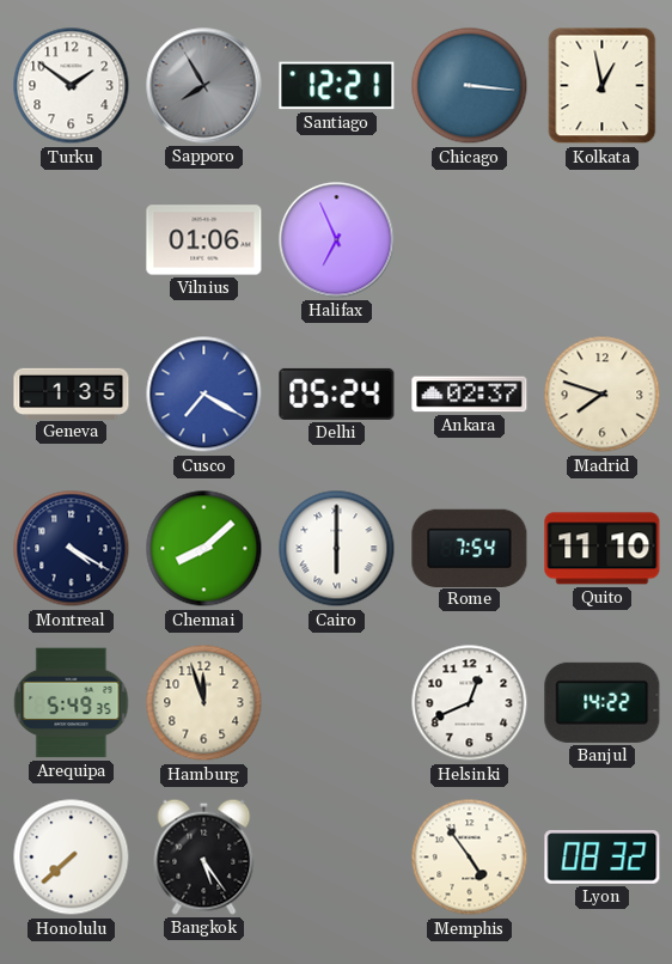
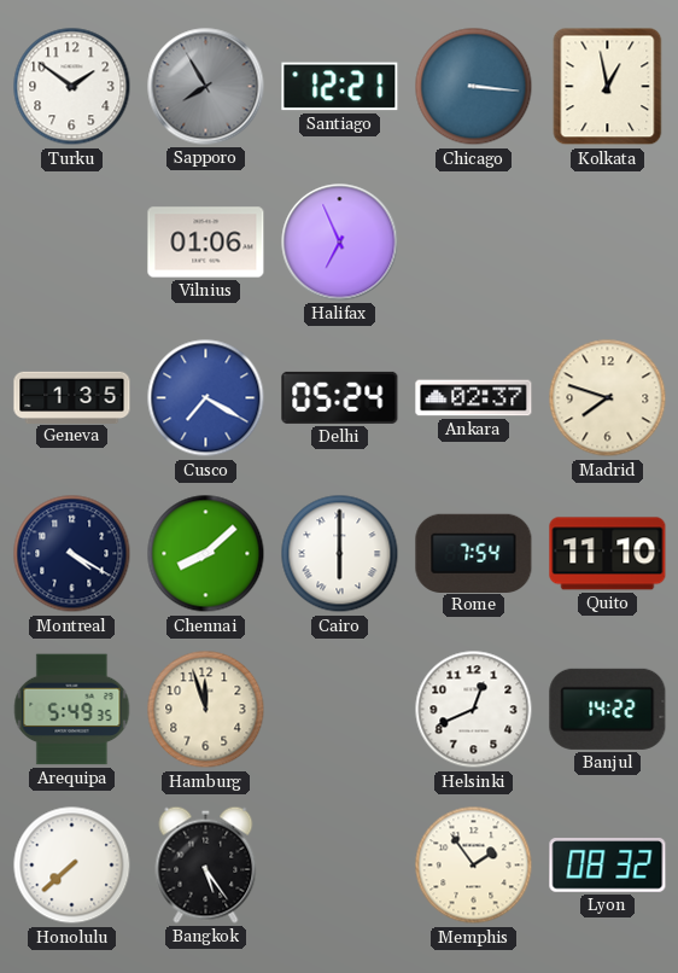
Memphis: 4:54 -> 1:54 (474, 866)
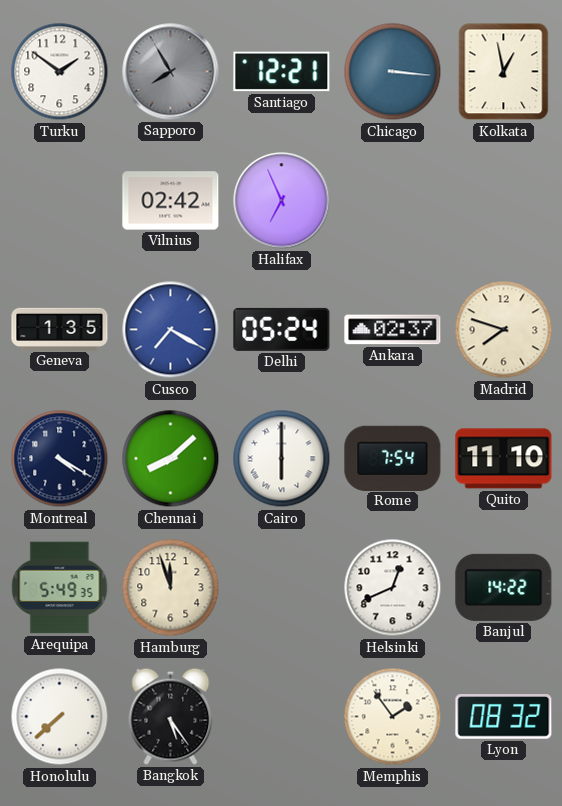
Vilnius: 01:06 -> 02:42 (171, 201)
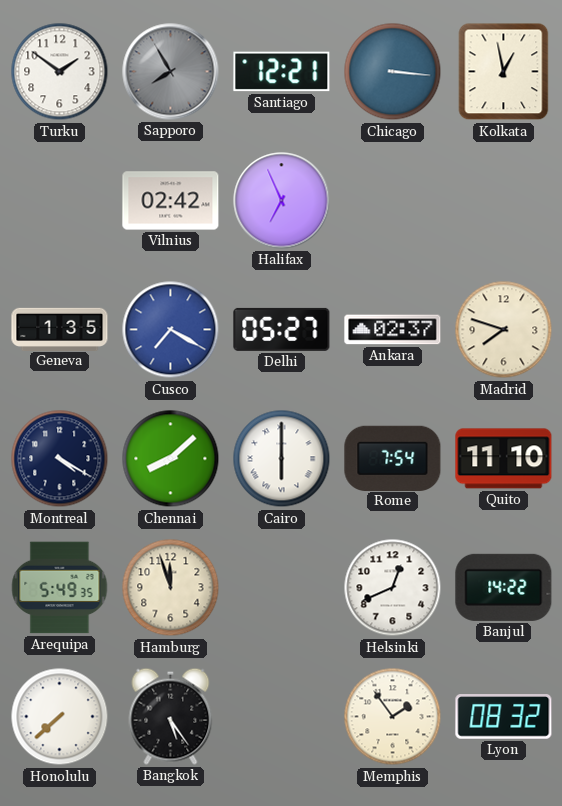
Delhi: 05:24 -> 05:27 (282, 329)
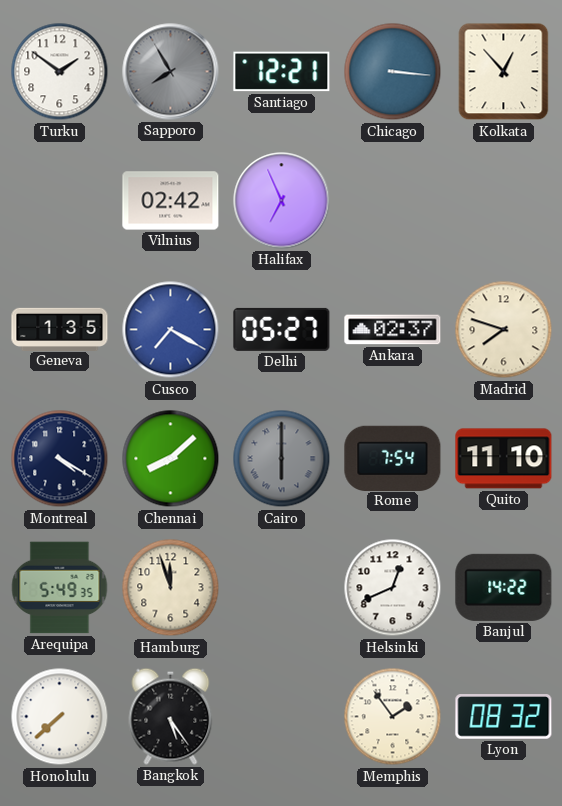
Kolkata: 12:58 -> 12:53 (504, 72)
Cairo dial: white -> grey (282, 459)
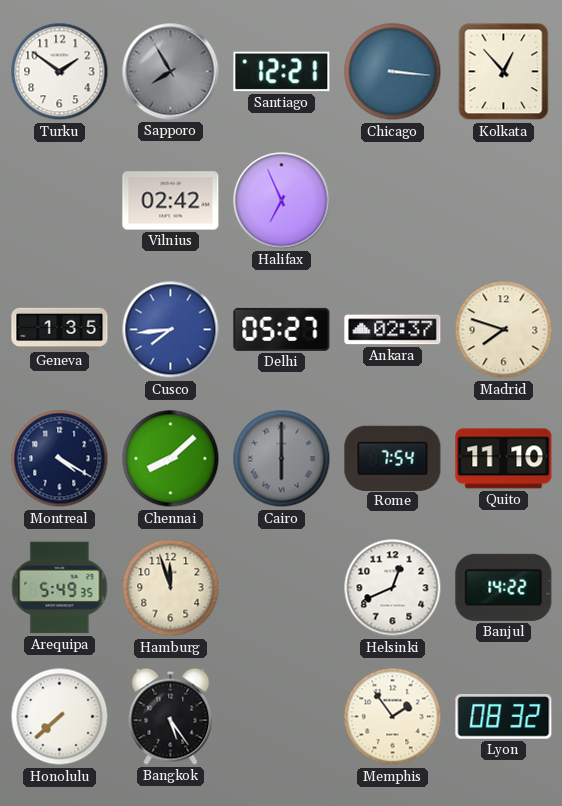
Cusco: 7:20 -> 7:44 (171, 330)
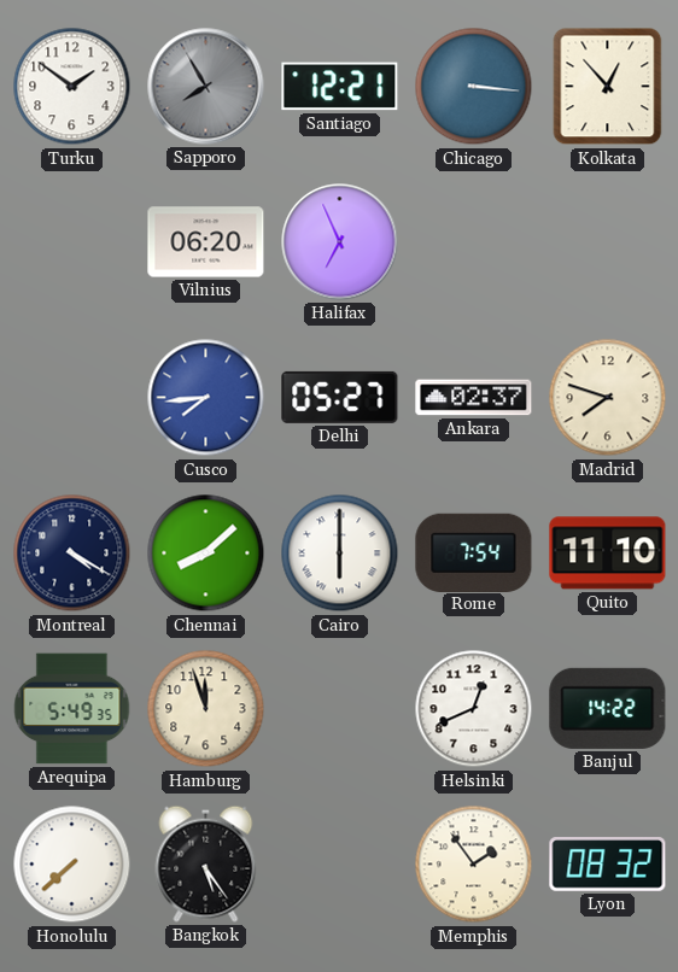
Vilnius: 02:42 -> 06:20 (206, 242)
Geneva: 1:35 -> none (60, 329)
Cairo dial: grey -> white (340, 554)
